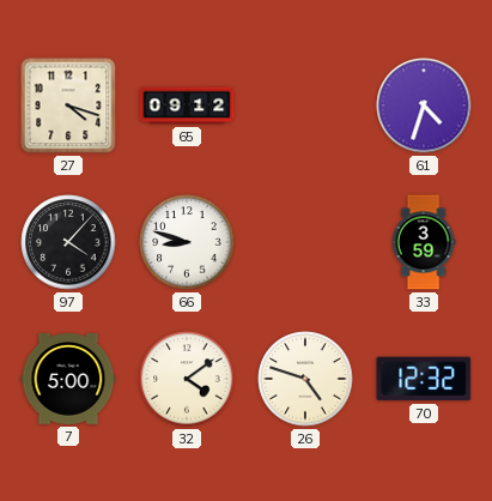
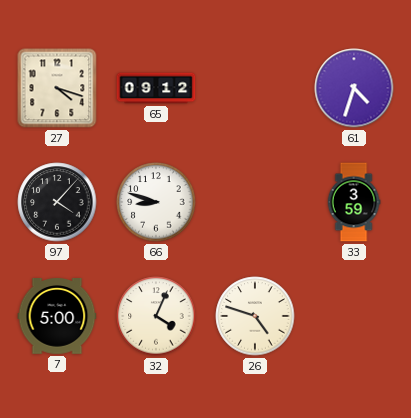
32: 4:09 -> 4:04 (156, 316)
70: 12:32 -> none (424, 379)
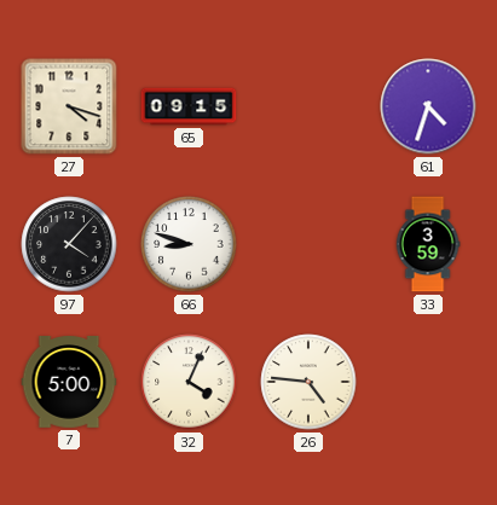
65: 09:12 -> 09:15 (189, 106)
26: 4:48 -> 4:46 (308, 382)
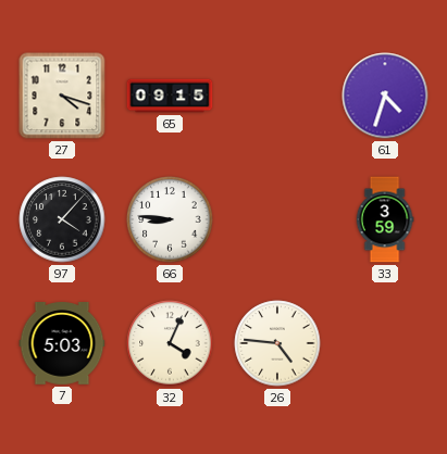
66: 8:48 -> 8:46 (170, 219)
7: 5:00 -> 5:03 (62, 344)
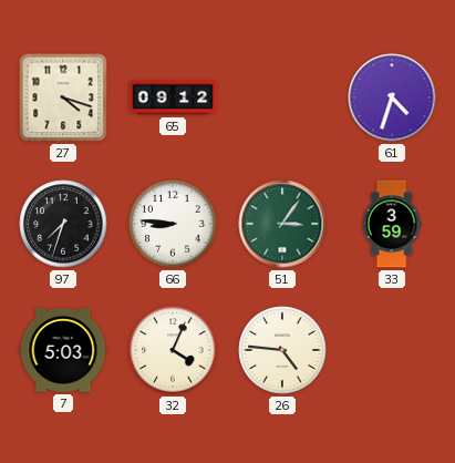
65: 09:15 -> 09:12 (173, 97)
97: 4:07 -> 7:33 (63, 224)
51: none -> 3:06 (282, 224)
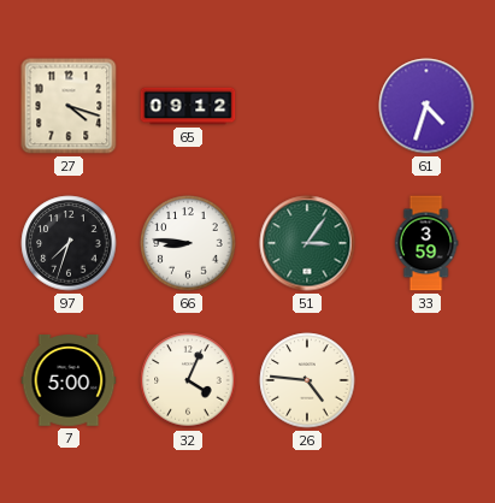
7: 5:03 -> 5:00 (69, 381)
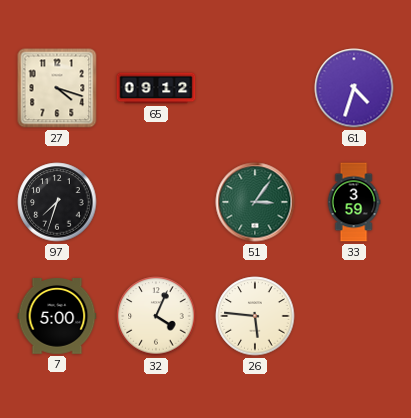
66: 8:46 -> none (188, 243)
26: 4:46 -> 5:46 (255, 316)
